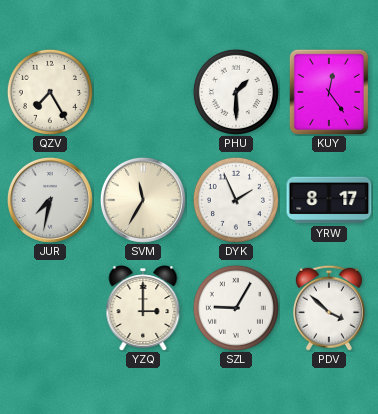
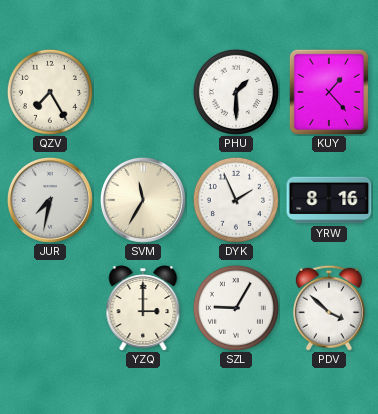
KUY: 12:24 -> 1:23 (329, 92)
YRW: 8:17 -> 8:16 (329, 200)
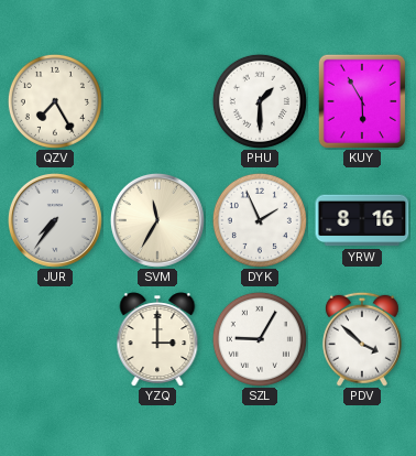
KUY: 1:23 -> 5:55 (362, 101)
JUR: 7:32 -> 7:36 (55, 220)
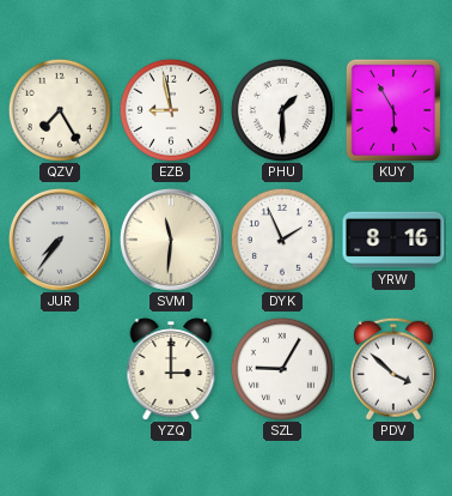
EZB: none -> 8:58 (171, 110)
SVM: 11:35 -> 11:31 (171, 240)
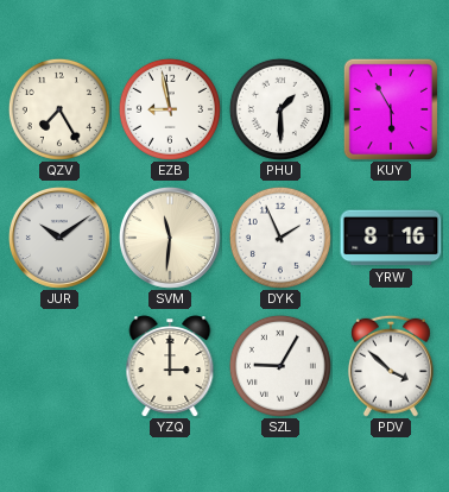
JUR: 7:36 -> 10:09 (59, 238)
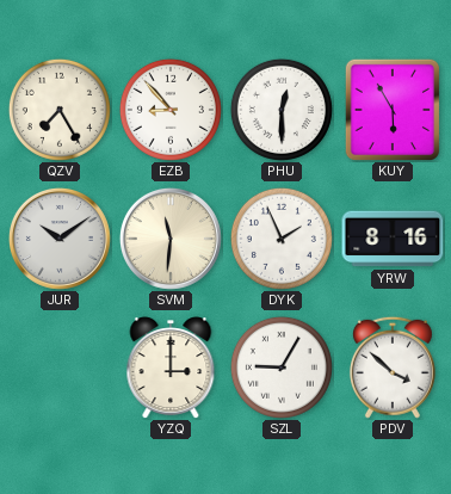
EZB: 8:58 -> 8:53 (171, 110)
PHU: 1:30 -> 12:30 (282, 110)
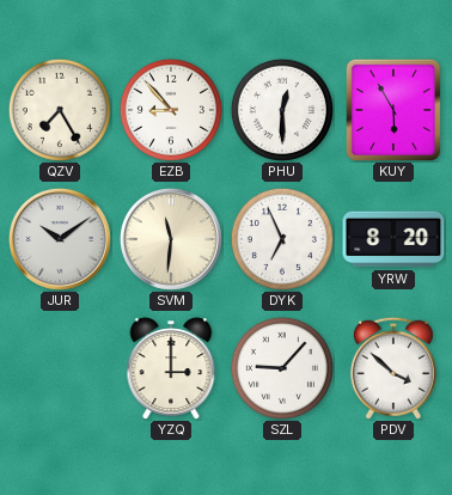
DYK: 1:56 -> 6:56 (282, 239)
YRW: 8:16 -> 8:20 (393, 239)
SZL: 9:05 -> 9:07 (282, 368)
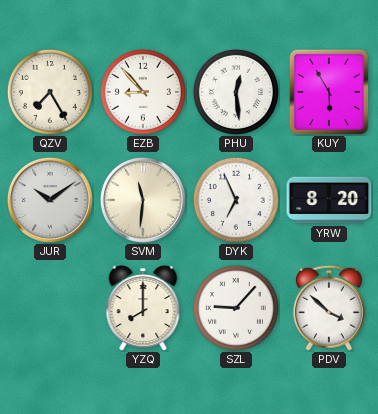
PHU: 12:30 -> 12:29 (236, 92)
YZQ: 3:00 -> 8:00 (143, 308)
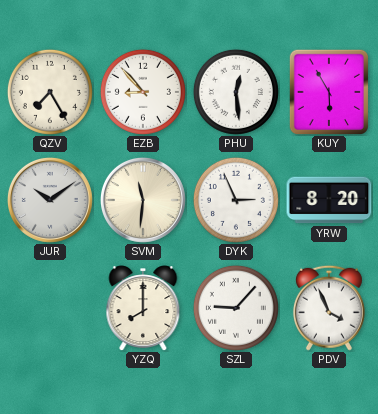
DYK: 6:56 -> 2:56 (236, 200)
PDV: 3:52 -> 3:56 (329, 308)
